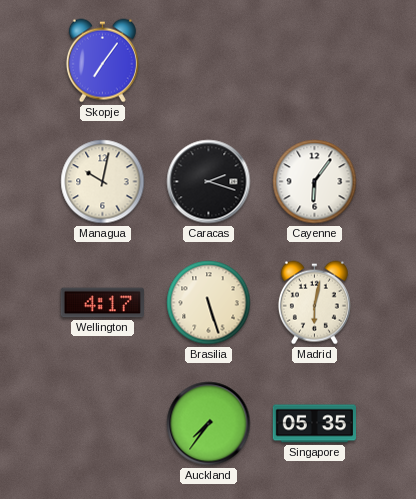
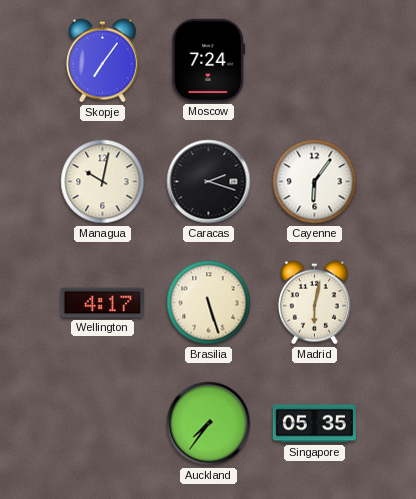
Moscow: none -> 7:24 (209, 60)
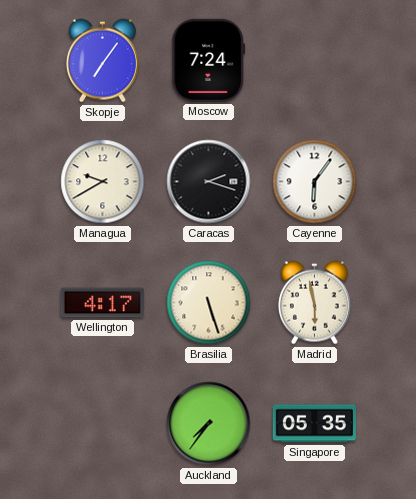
Managua: 10:02 -> 9:40 (103, 182)
Madrid: 6:02 -> 5:58 (314, 303)
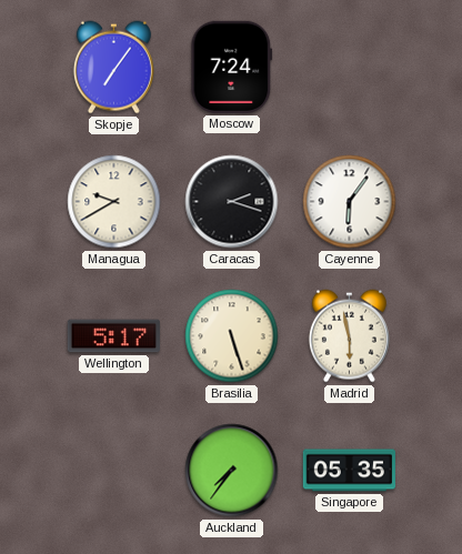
Wellington: 4:17 -> 5:17 (113, 336)
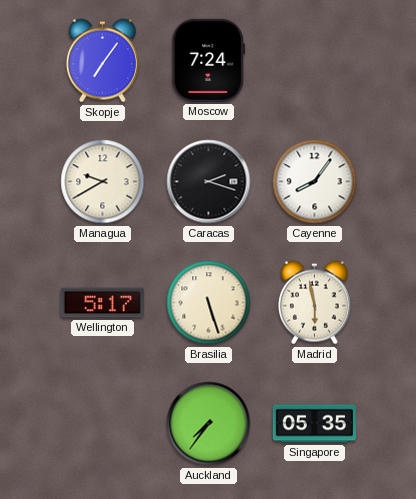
Cayenne: 6:06 -> 8:06 (315, 182)
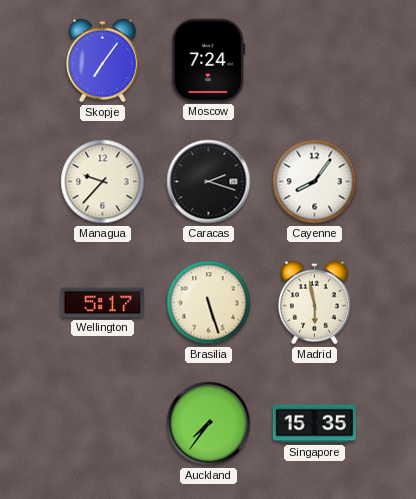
Managua: 9:40 -> 9:37 (103, 182)
Singapore: 05:35 -> 15:35 (314, 424)
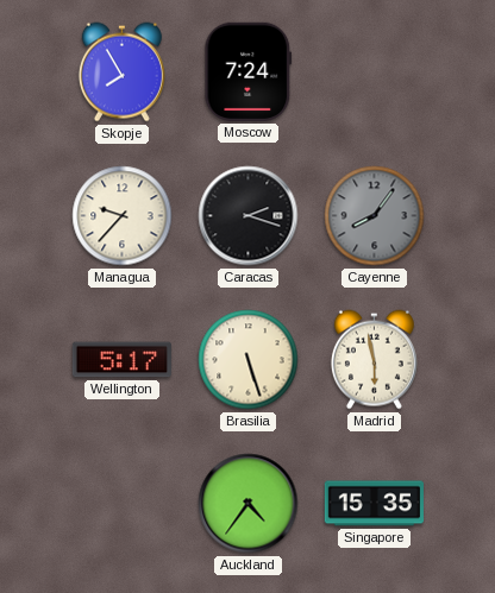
Skopje: 7:06 -> 7:55 (121, 72)
Cayenne dial: white -> grey (375, 216)
Auckland: 7:36 -> 4:36 (249, 504)
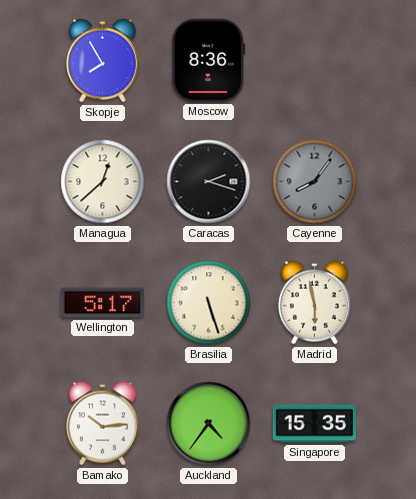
Moscow: 7:24 -> 8:36 (209, 60)
Managua: 9:37 -> 12:38 (103, 182)
Bamako: none -> 10:14 (102, 424)
